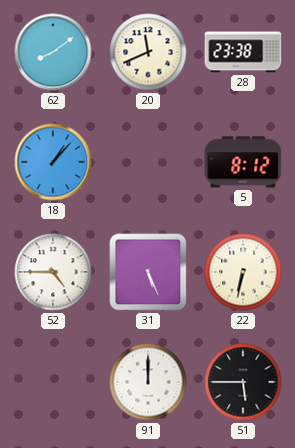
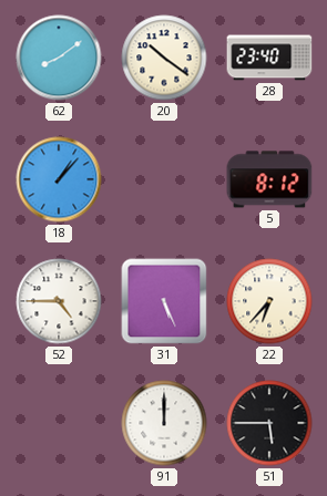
20: 11:41 -> 10:21 (164, 58)
28: 23:38 -> 23:40 (269, 58)
22: 6:32 -> 6:37 (269, 301)
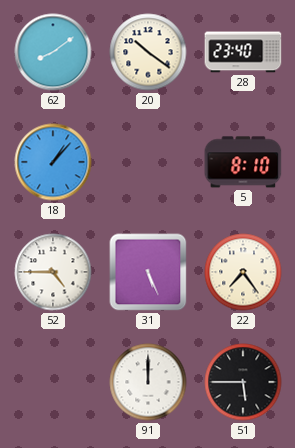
5: 8:12 -> 8:10 (243, 162)
22: 6:37 -> 7:24 (243, 272)
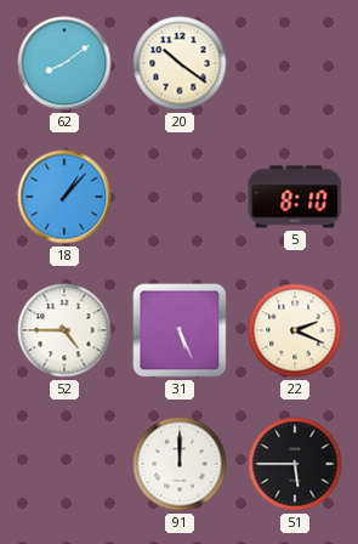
28: 23:40 -> none (243, 52)
22: 7:24 -> 2:19 (295, 330)
